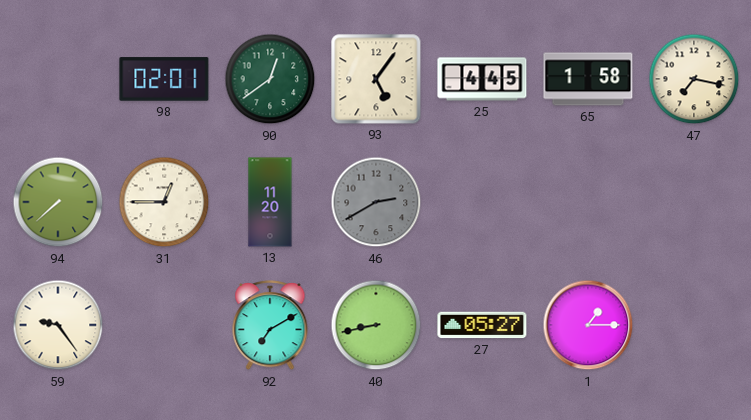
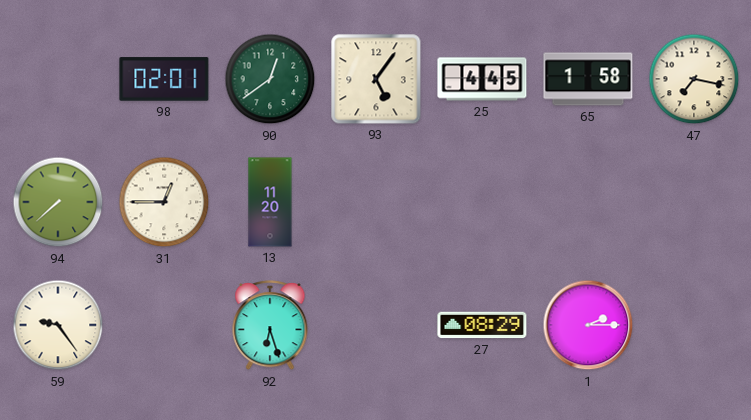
46: 2:40 -> none (376, 202)
92: 7:10 -> 6:27 (270, 326)
40: 8:43 -> none (376, 325)
27: 05:27 -> 08:29 (482, 325)
1: 1:15 -> 2:15 (588, 325)
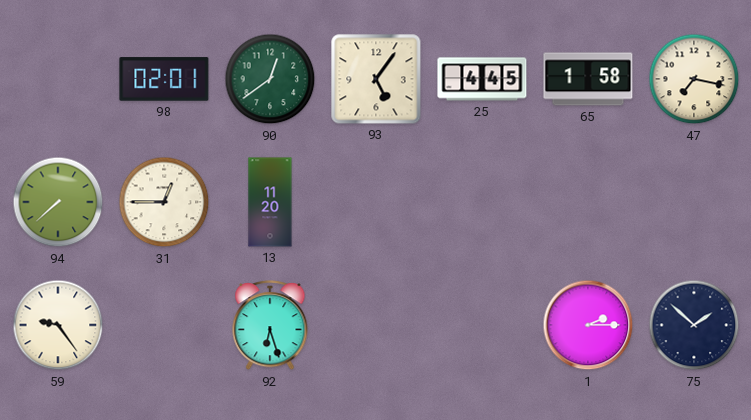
27: 08:29 -> none (482, 325)
75: none -> 1:52 (694, 325)
